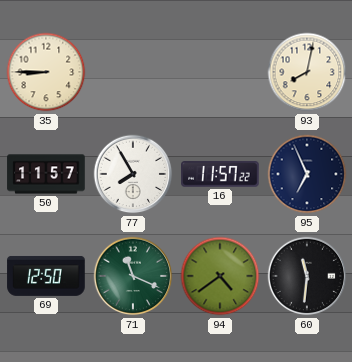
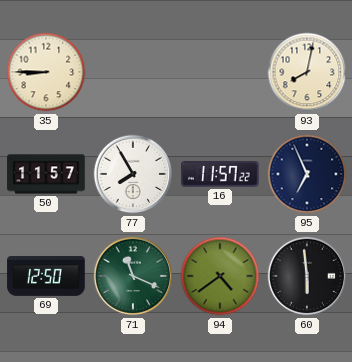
60: 11:31 -> 5:59 (307, 276)
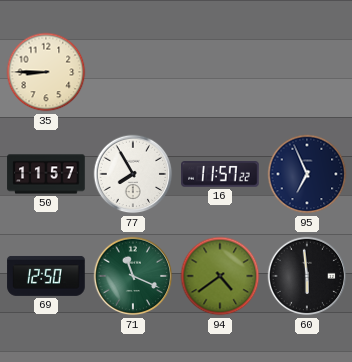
93: 8:02 -> none (307, 72)
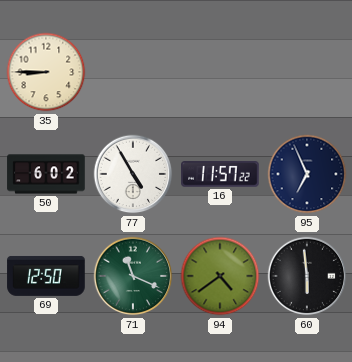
50: 11:57 -> 6:02 (46, 174)
77: 7:55 -> 4:55 (133, 174)
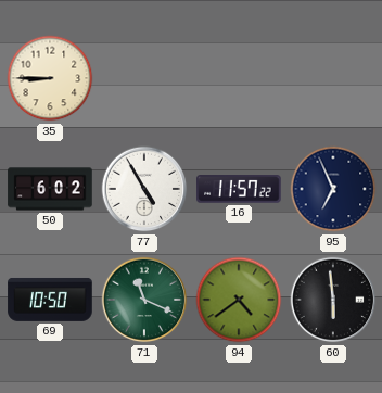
69: 12:50 -> 10:50 (50, 300)
